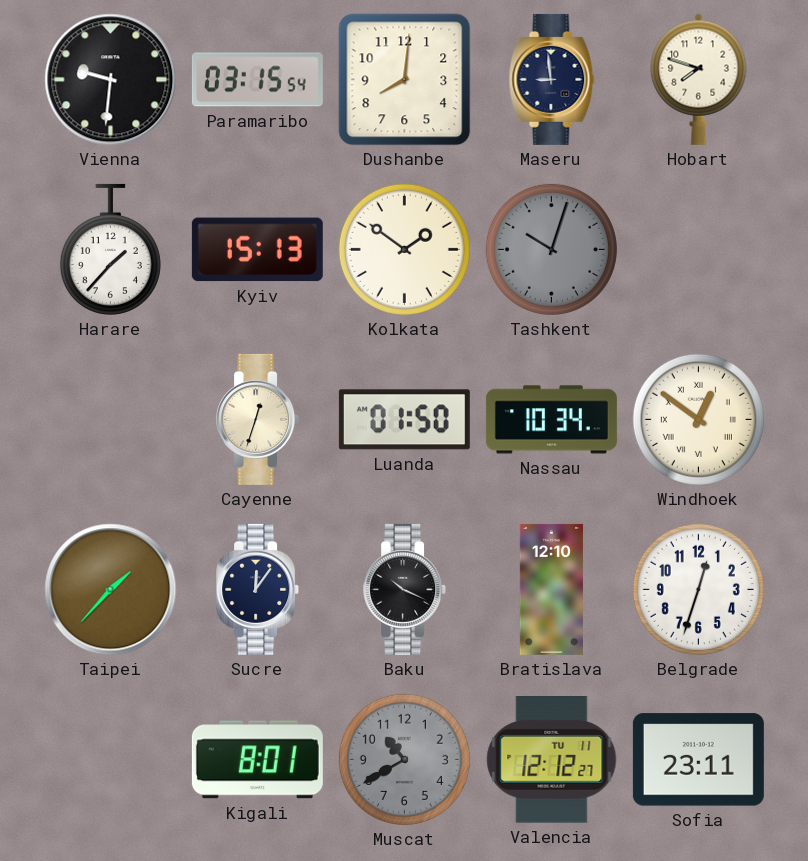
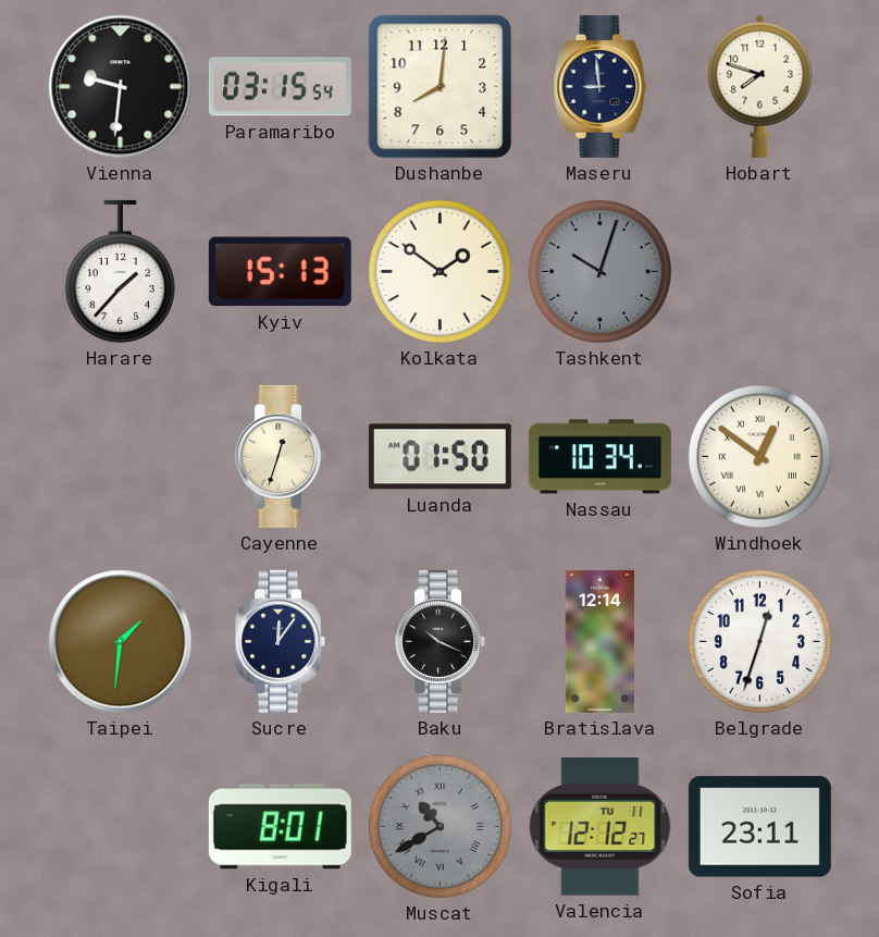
Taipei: 1:37 -> 1:31 (121, 642)
Bratislava: 12:10 -> 12:14 (599, 641)
Muscat numerals: Arabic -> Roman (439, 826)
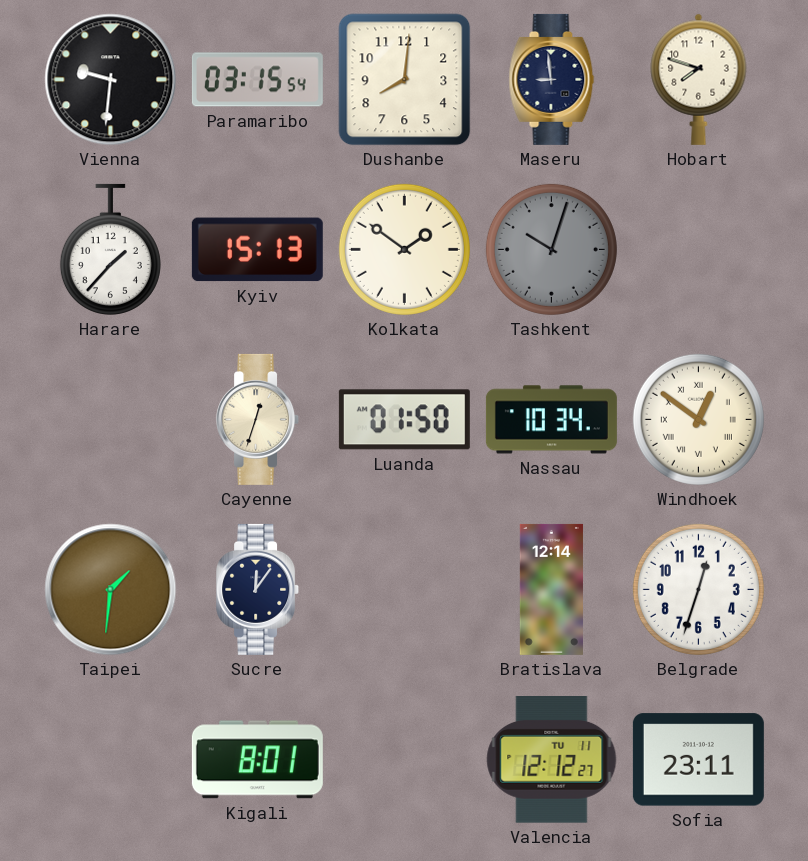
Baku: 10:19 -> none (441, 641)
Muscat: 10:40 -> none (439, 826)
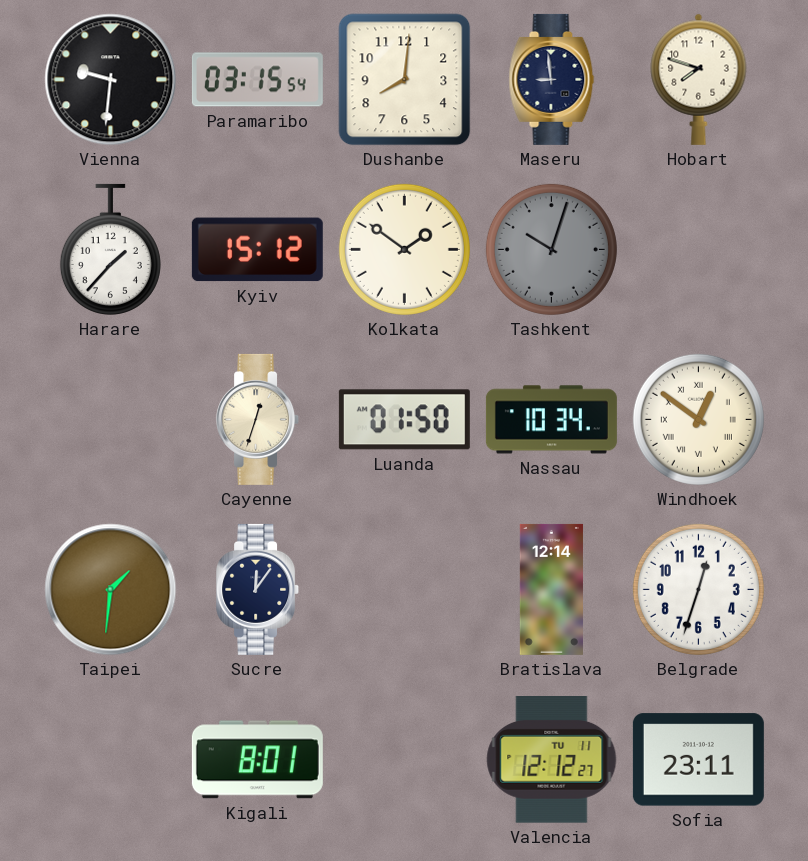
Kyiv: 15:13 -> 15:12 (257, 250)
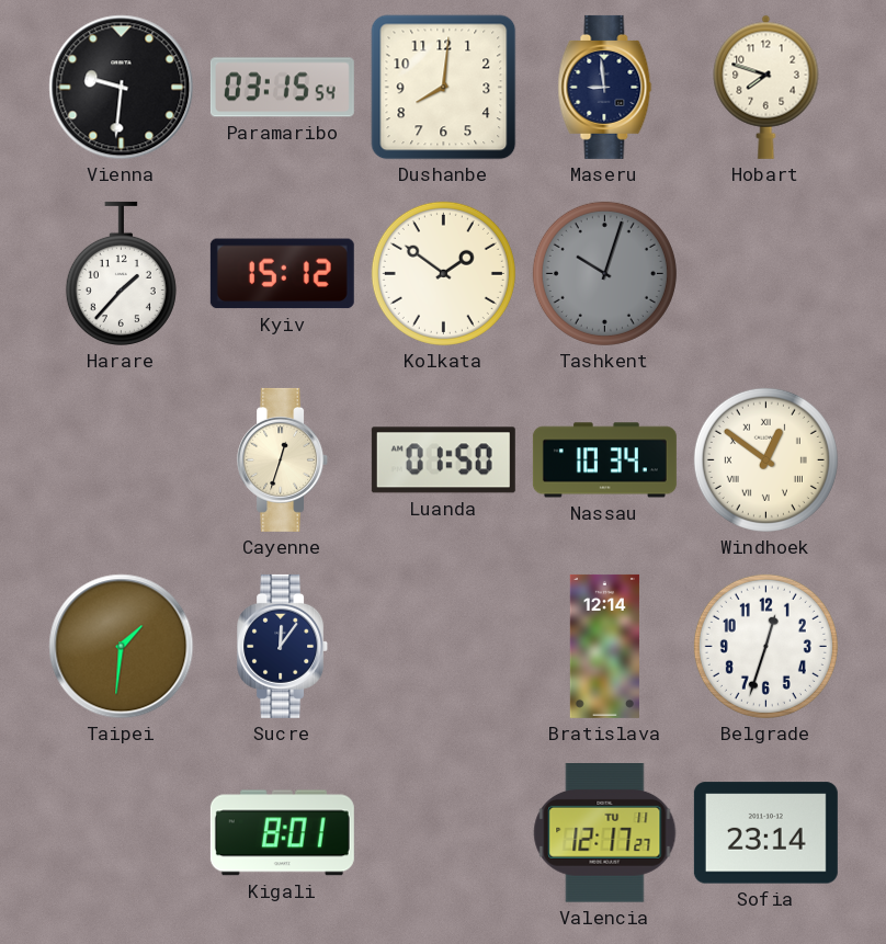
Valencia: 12:12 -> 12:17 (605, 833)
Sofia: 23:11 -> 23:14 (765, 833)
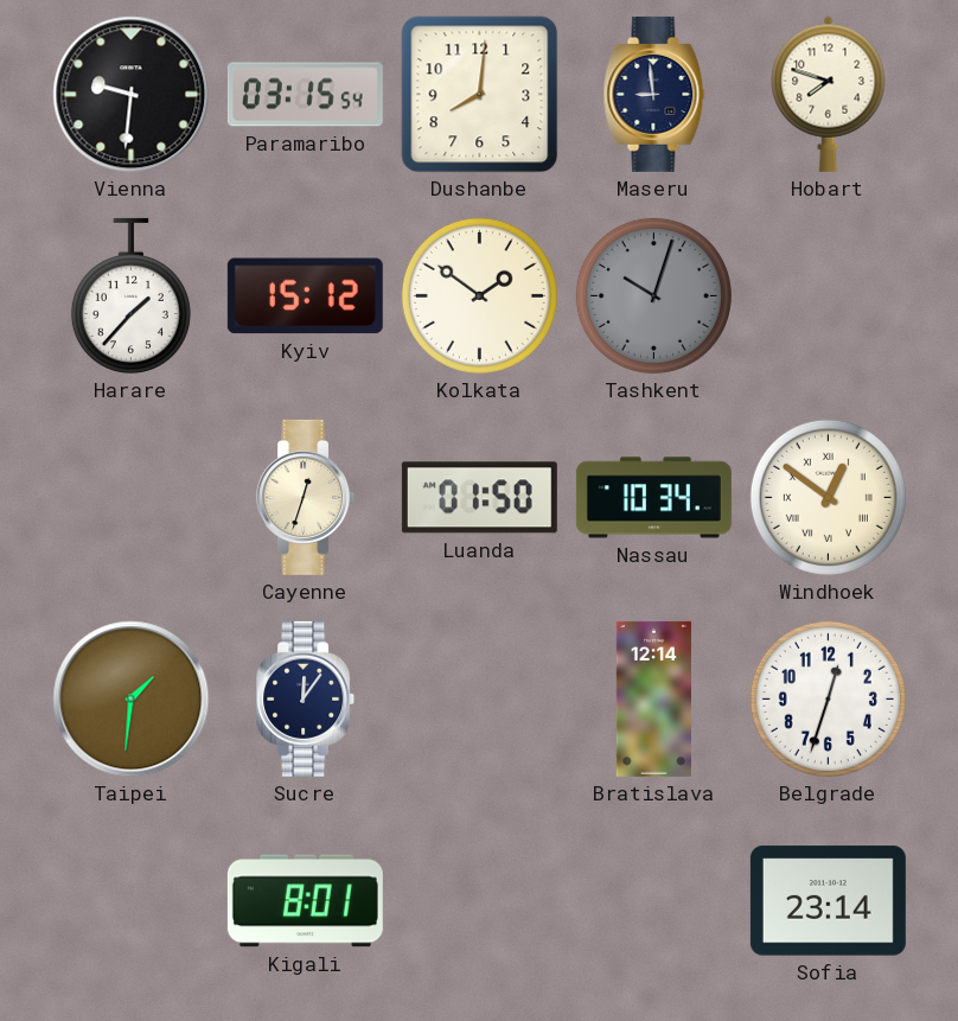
Valencia: 12:17 -> none (605, 833)
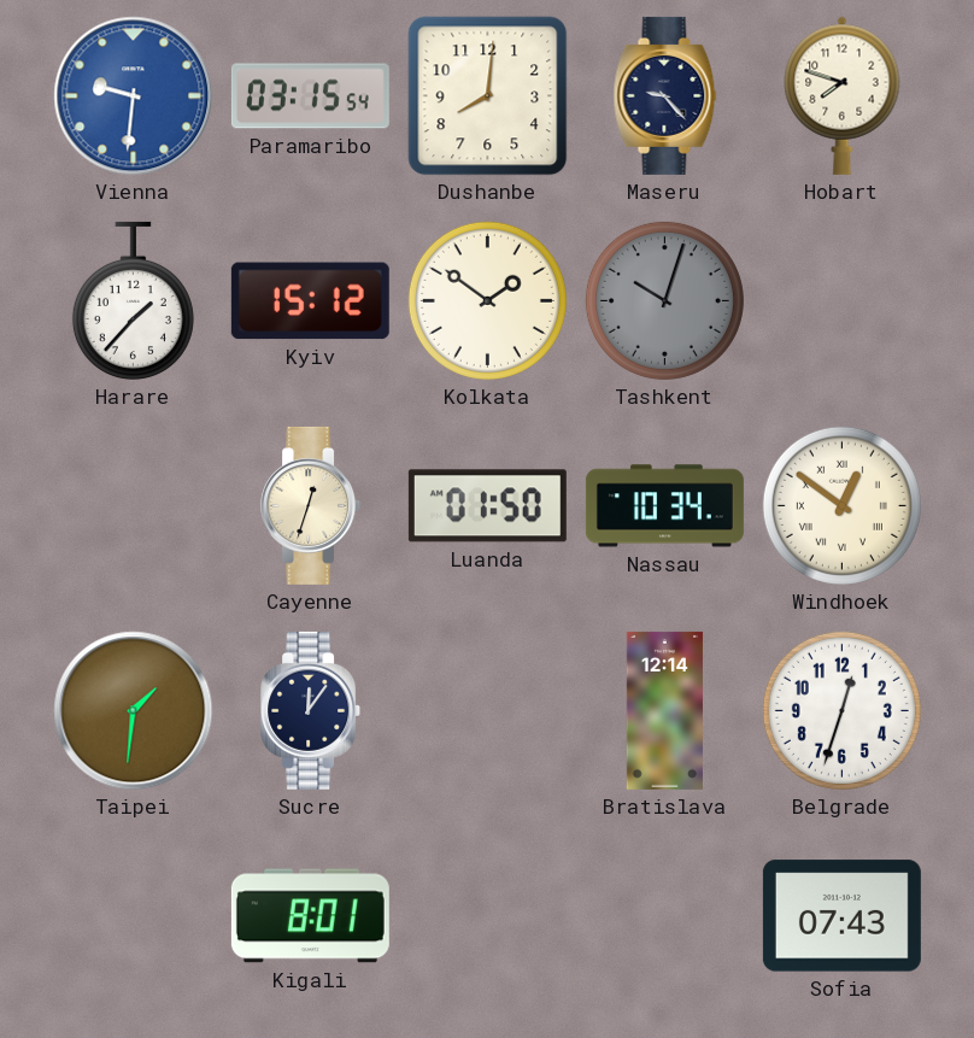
Vienna dial: black -> blue (134, 96)
Maseru: 8:59 -> 9:23 (665, 95)
Sofia: 23:14 -> 07:43 (841, 916)
